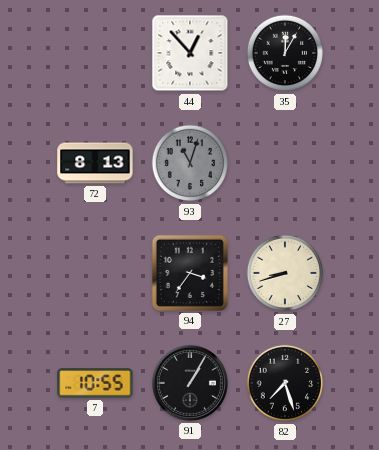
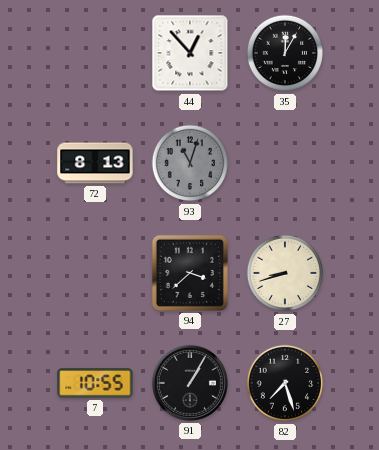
94: 3:36 -> 3:38 (190, 273)
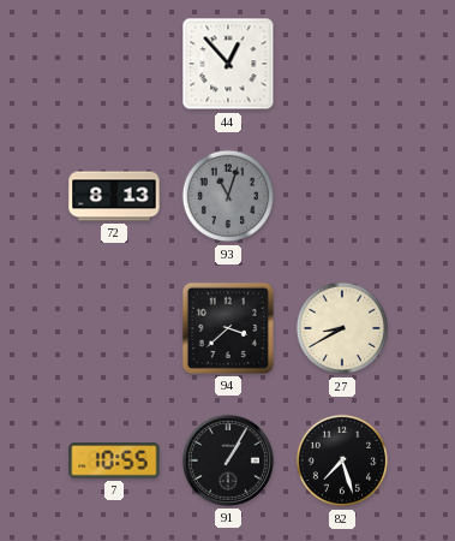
35: 12:05 -> none (285, 53)
27: 8:42 -> 8:40 (342, 328)
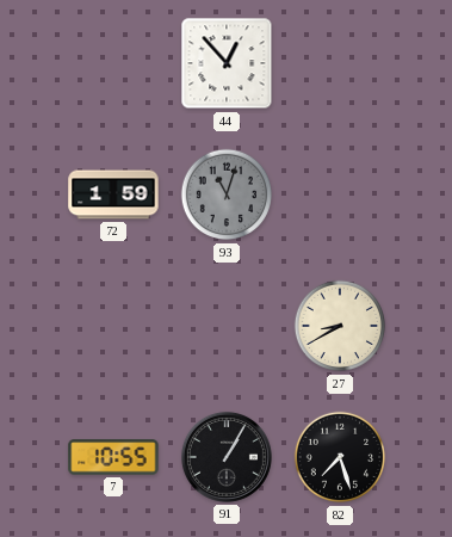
72: 8:13 -> 1:59 (113, 195)
94: 3:38 -> none (228, 328)
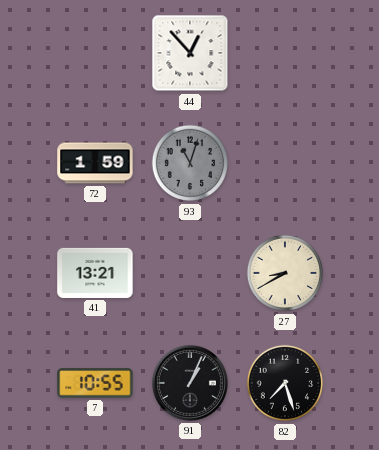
41: none -> 13:21 (95, 273)
91: 1:05 -> 1:04 (190, 383)
